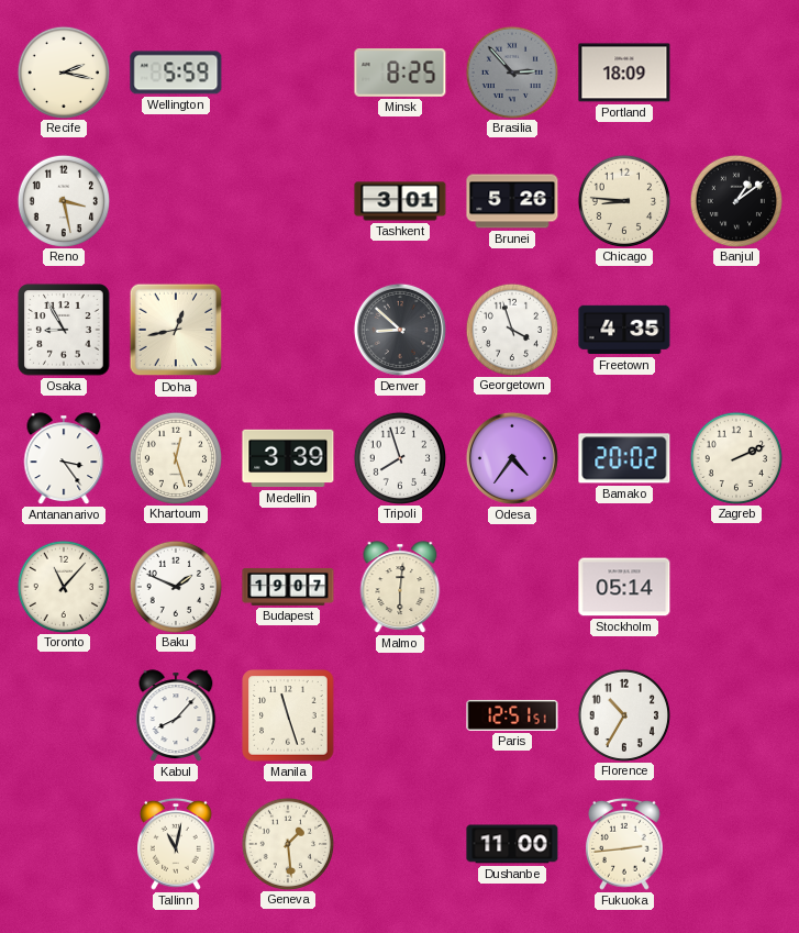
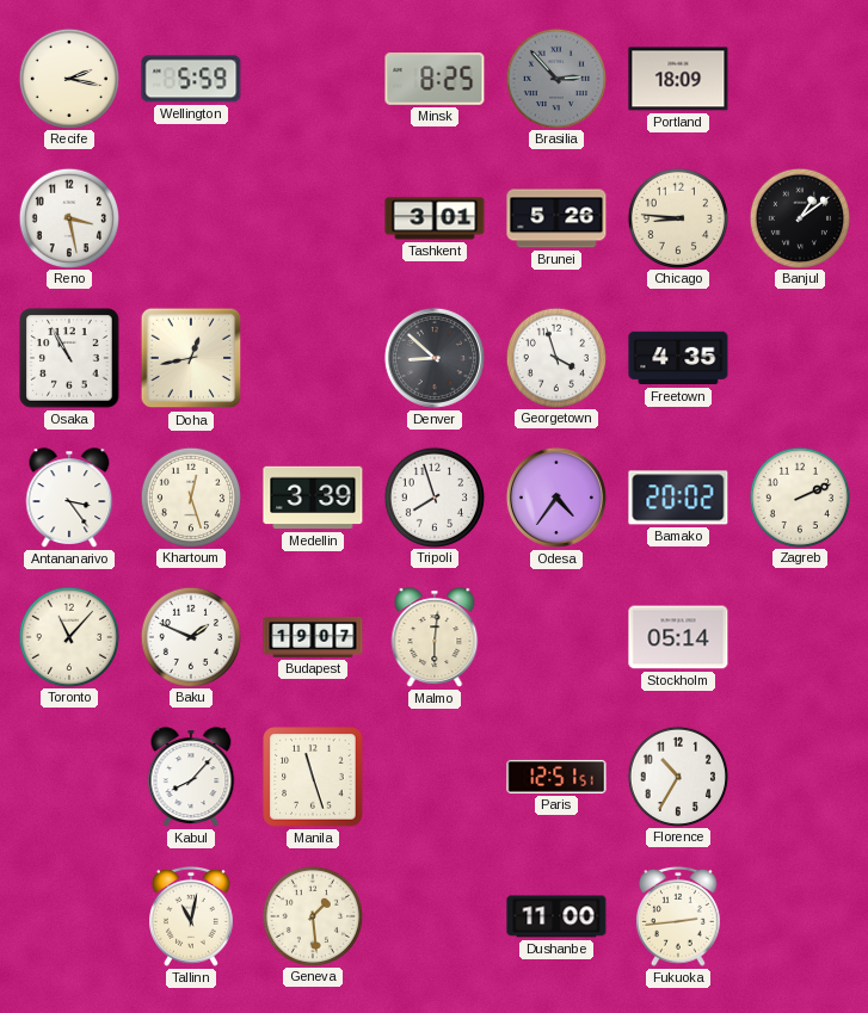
Osaka: 8:55 -> 10:55 (69, 358)
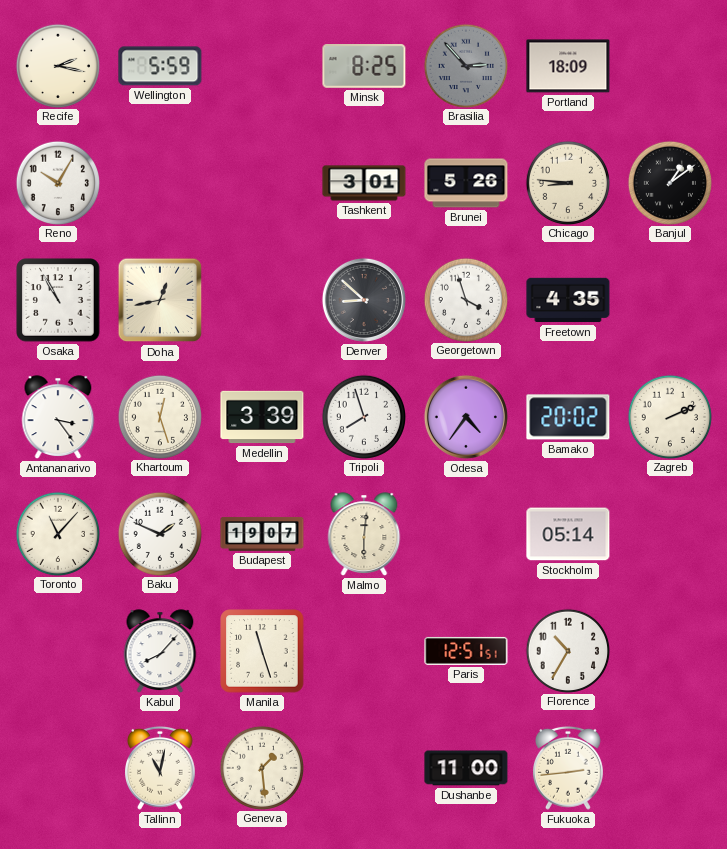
Reno: 3:28 -> 10:05 (57, 182)
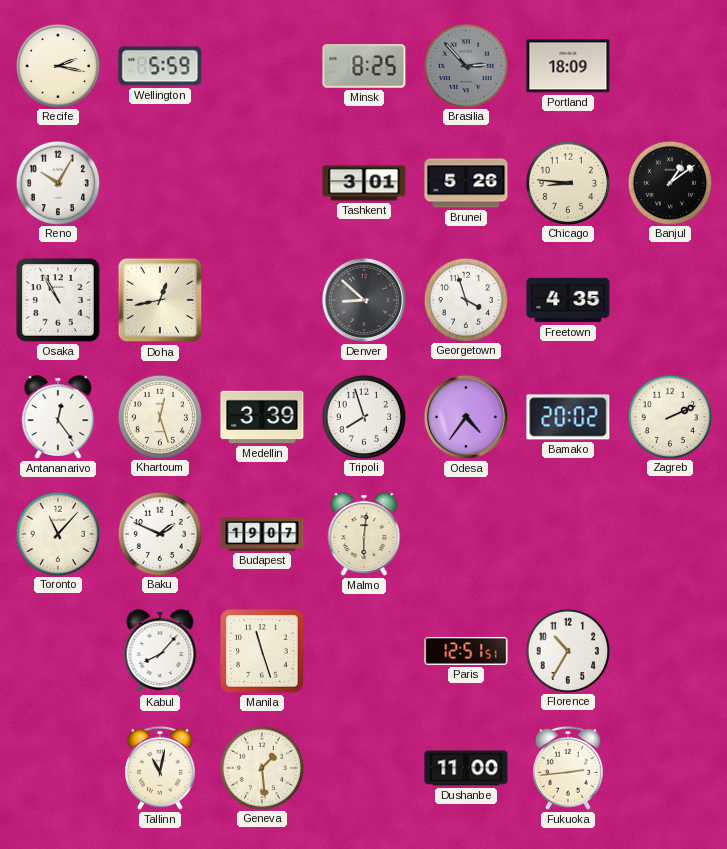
Antananarivo: 3:24 -> 12:24 (58, 417)
Stockholm: 05:14 -> none (568, 534)
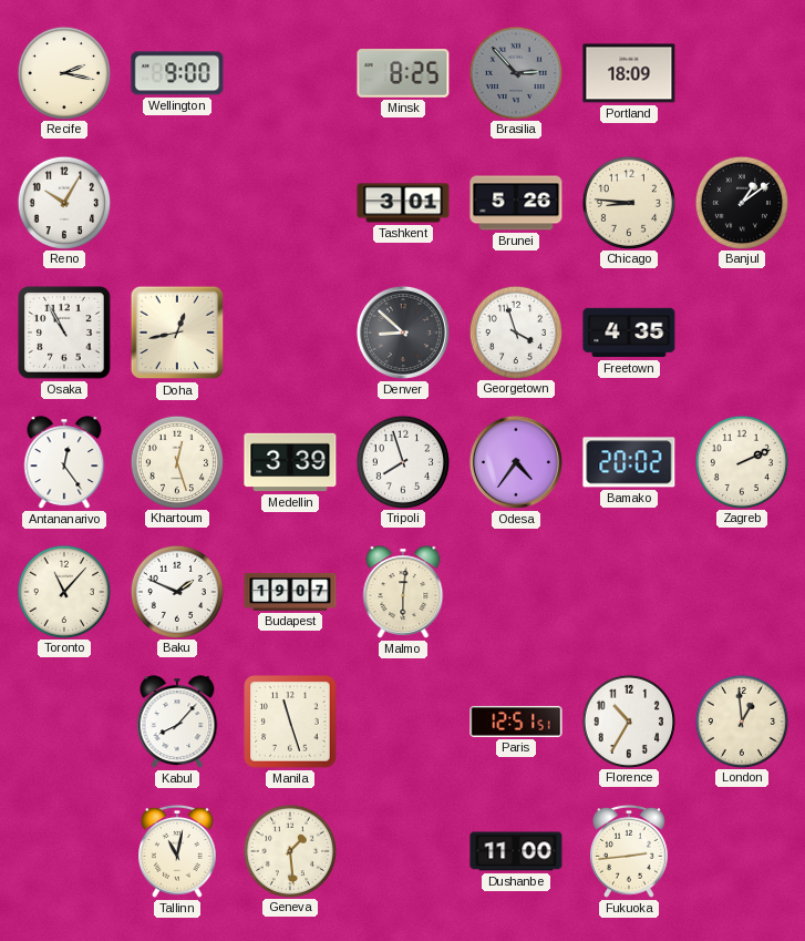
Wellington: 5:59 -> 9:00 (177, 73)
London: none -> 12:59 (741, 720)
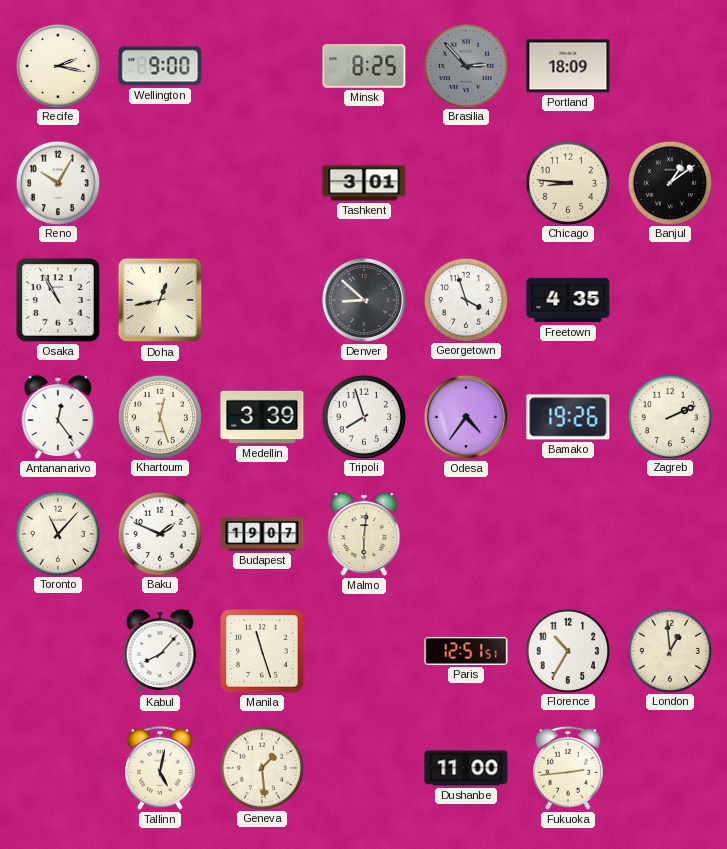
Brunei: 5:26 -> none (516, 203)
Bamako: 20:02 -> 19:26 (568, 417)
Tallinn: 11:02 -> 5:02 (161, 768)
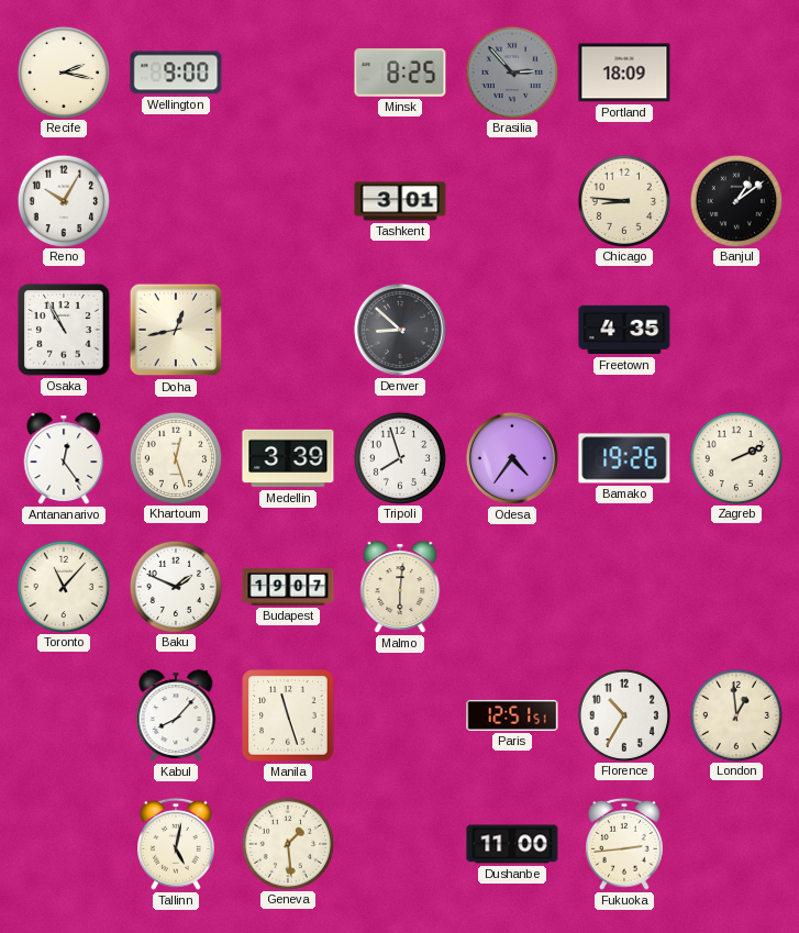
Georgetown: 3:57 -> none (465, 299)
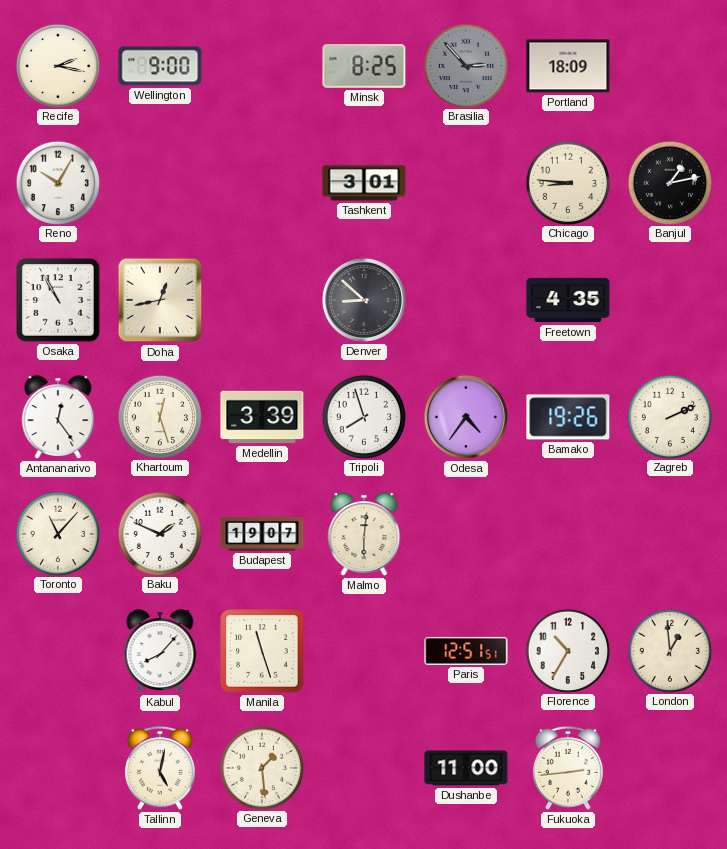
Banjul: 1:09 -> 1:13 (669, 182)
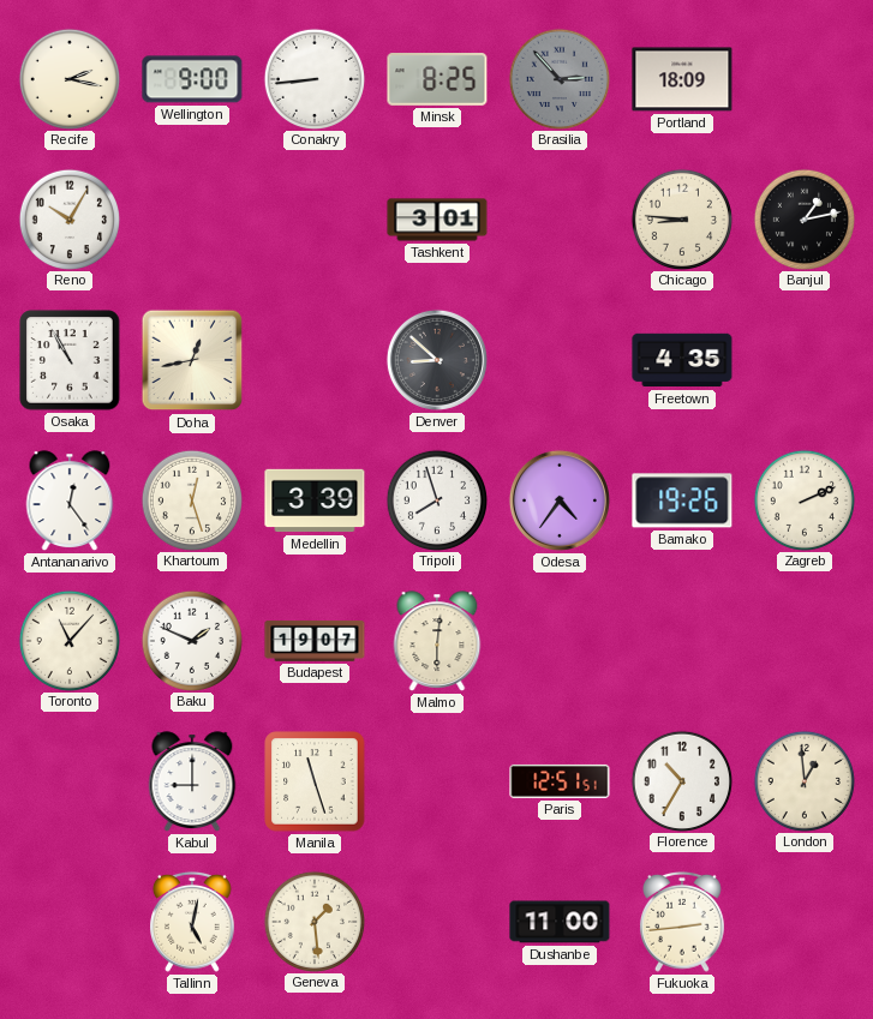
Conakry: none -> 8:44 (313, 78)
Kabul: 8:07 -> 9:00 (192, 781)
